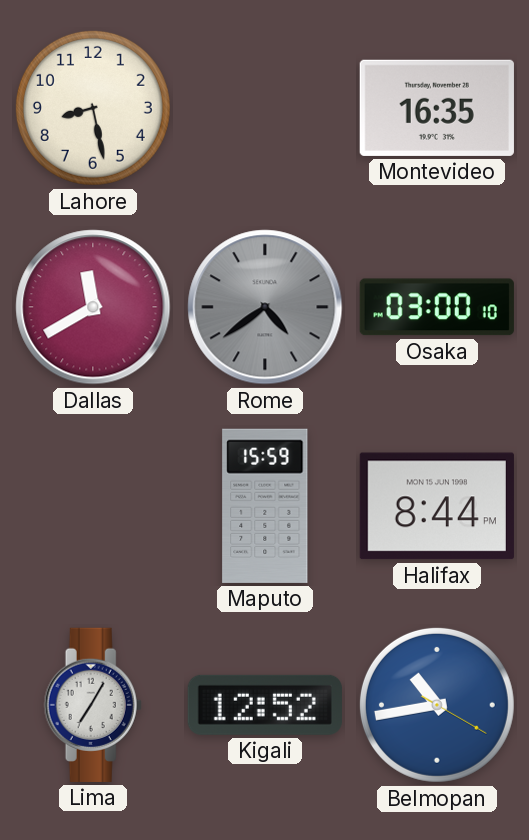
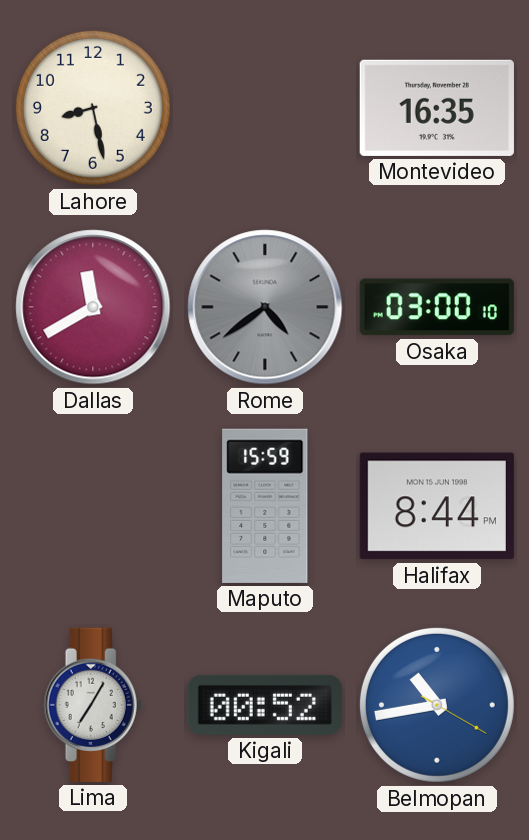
Kigali: 12:52 -> 00:52 (265, 705)
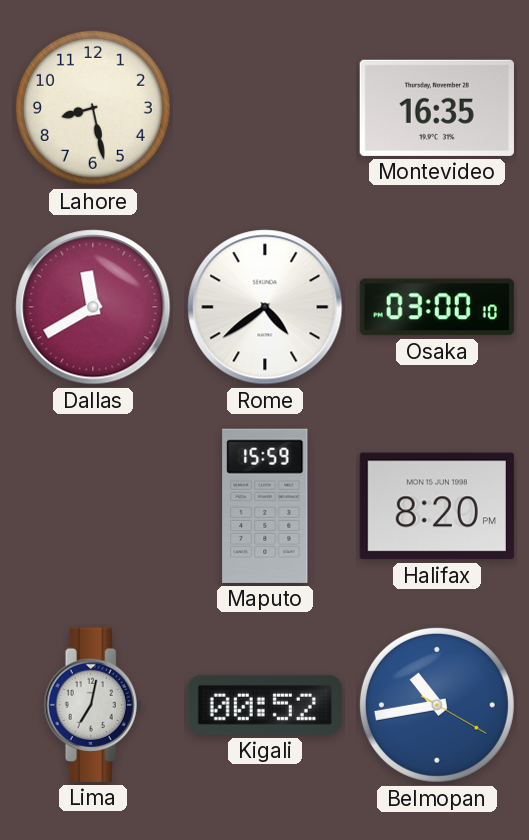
Rome dial: grey -> white (265, 307)
Halifax: 8:44 -> 8:20 (437, 506)
Lima: 7:05 -> 7:02 (93, 705)
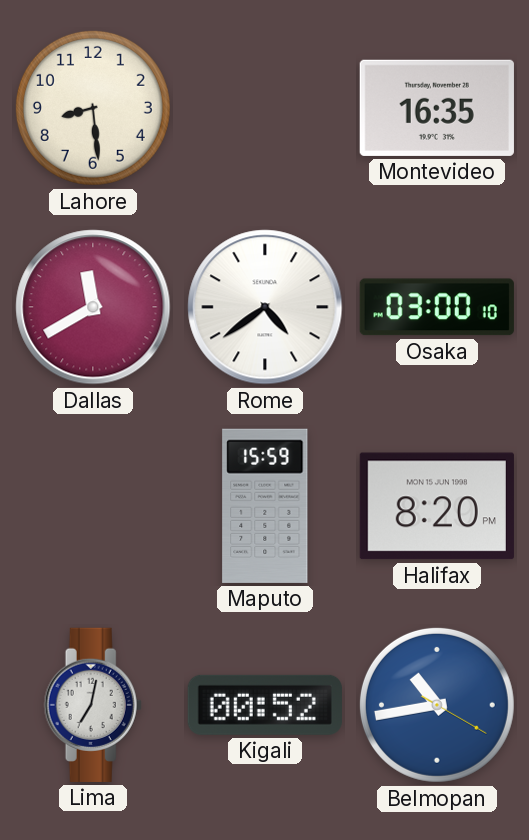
Lahore: 8:28 -> 8:29 (93, 108)
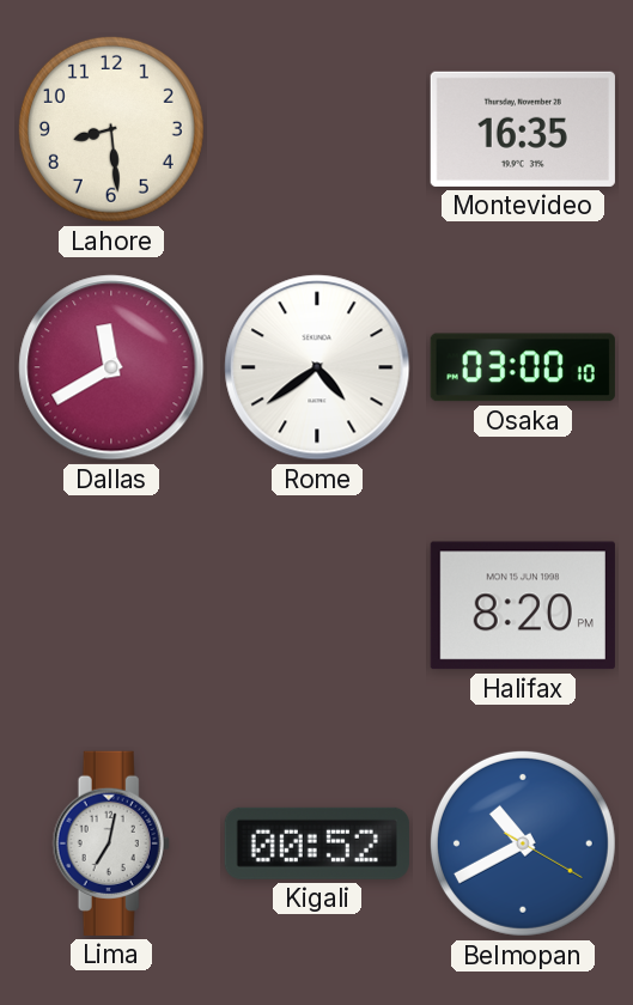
Maputo: 15:59 -> none (265, 506)
Belmopan: 10:43 -> 10:40 (523, 843)
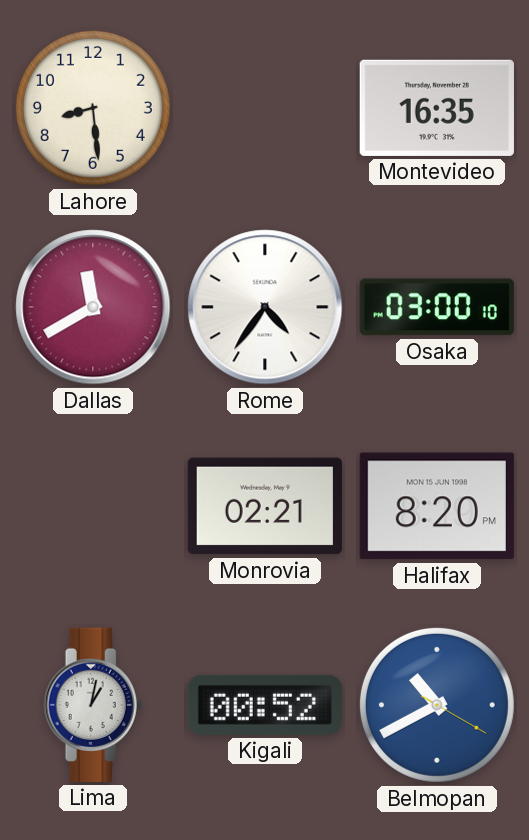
Rome: 4:39 -> 4:36 (265, 307)
Monrovia: none -> 02:21 (265, 506)
Lima: 7:02 -> 1:02 (93, 705)
